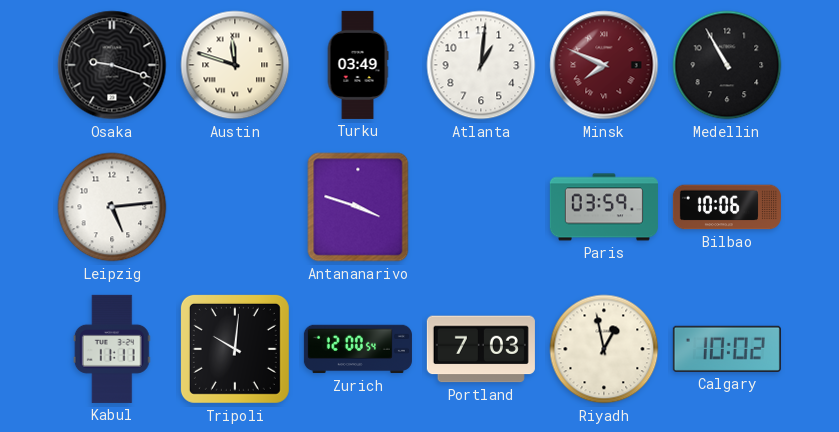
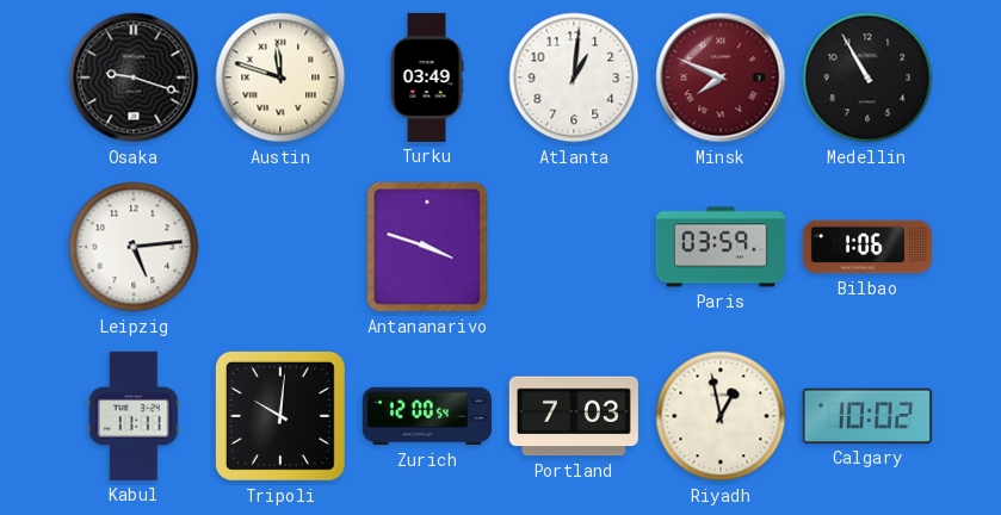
Bilbao: 10:06 -> 1:06 (867, 247)
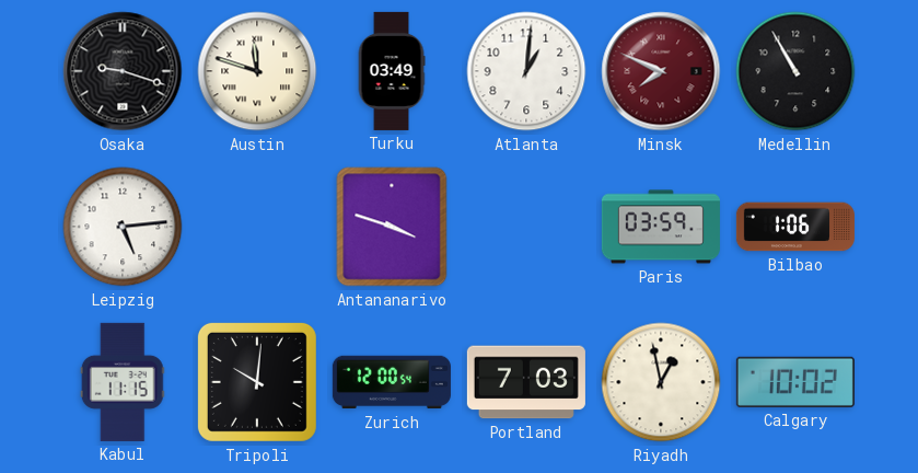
Kabul: 11:11 -> 11:15 (123, 382)
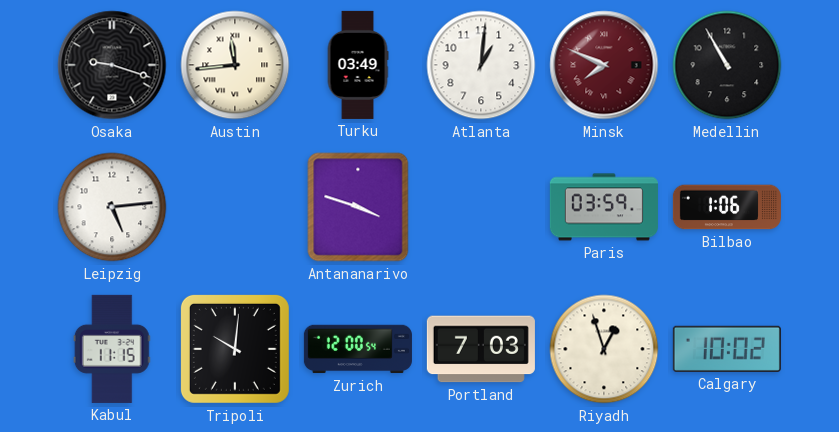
Austin: 11:48 -> 11:44 (235, 65)
Riyadh: 12:58 -> 12:57 (604, 349)
